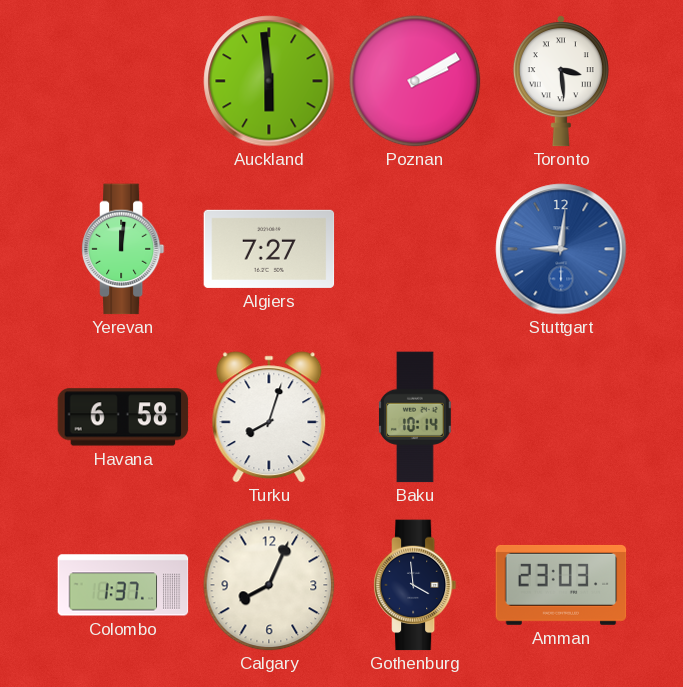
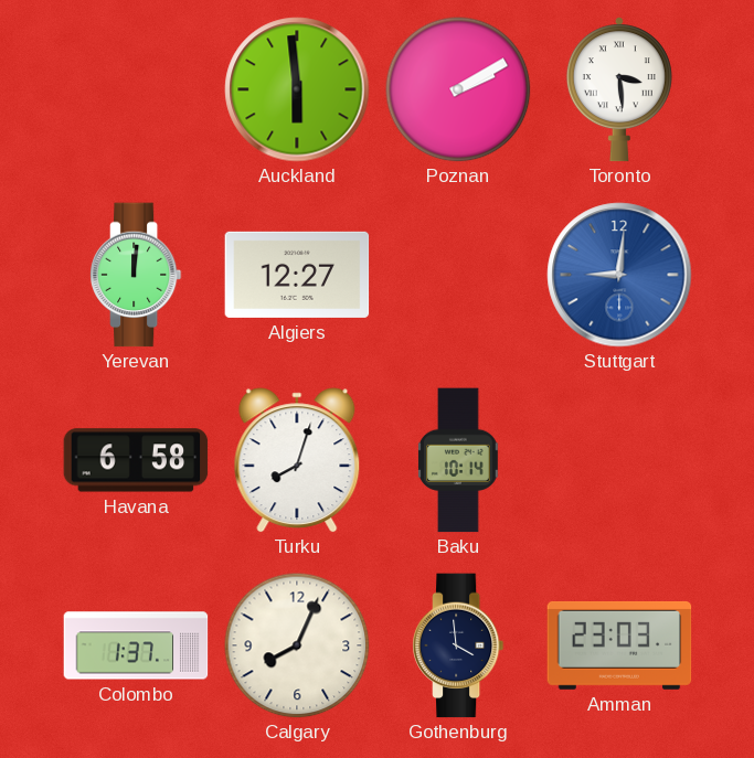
Algiers: 7:27 -> 12:27 (297, 275)
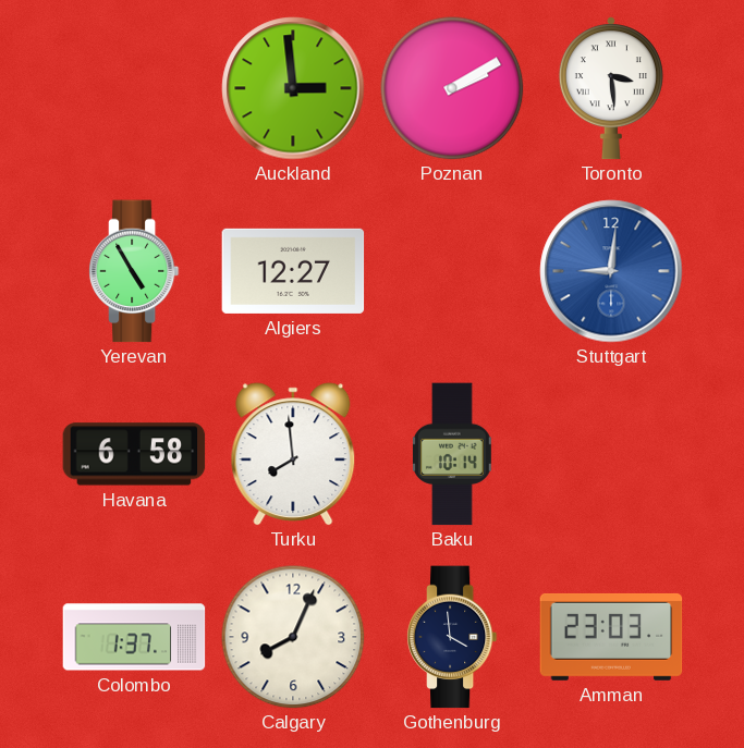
Auckland: 5:59 -> 2:59 (293, 88)
Yerevan: 12:01 -> 4:55 (134, 271)
Turku: 8:03 -> 7:59 (293, 454)
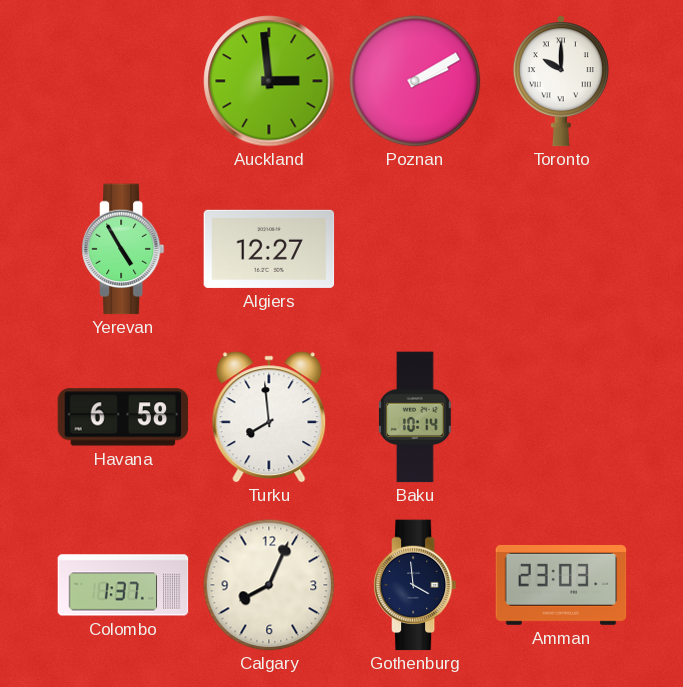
Toronto: 3:29 -> 10:00 (561, 81)
Stuttgart: 9:01 -> none (611, 271)
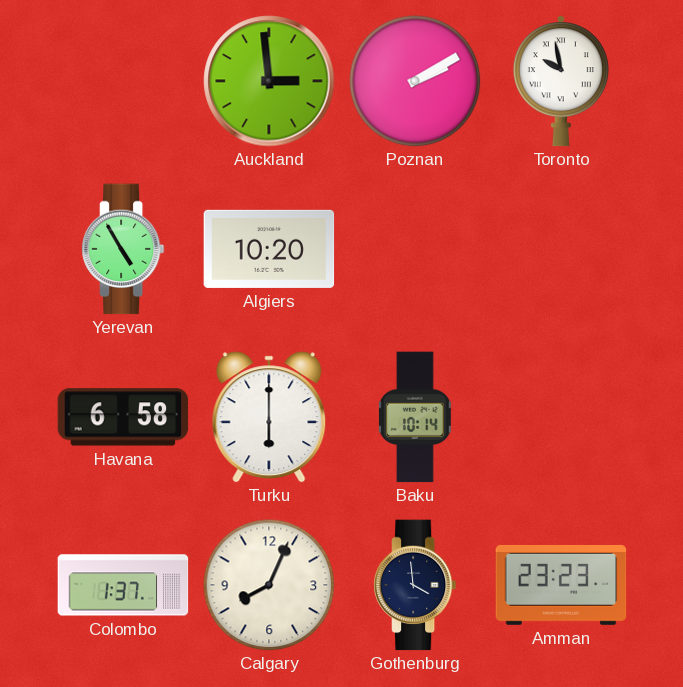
Toronto: 10:00 -> 9:58 (561, 81)
Algiers: 12:27 -> 10:20 (269, 249)
Turku: 7:59 -> 6:00 (269, 417)
Amman: 23:03 -> 23:23 (561, 585)
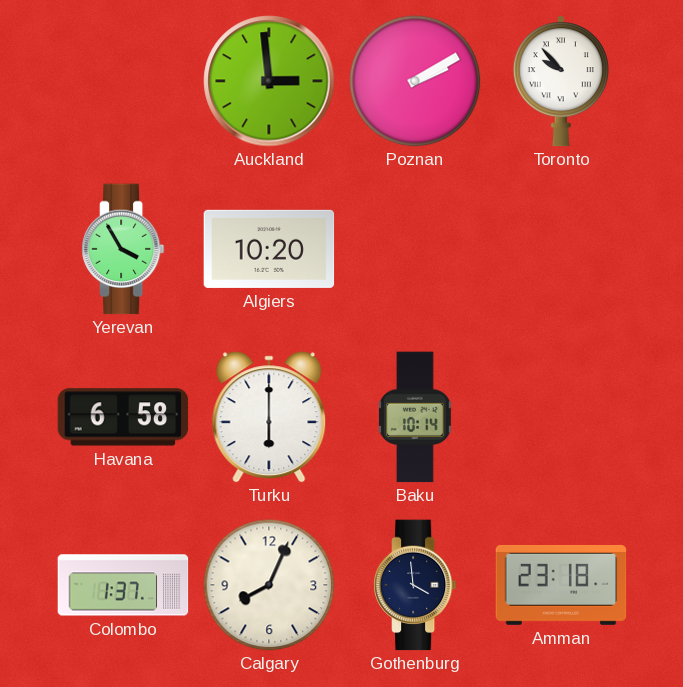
Toronto: 9:58 -> 9:53 (561, 81)
Yerevan: 4:55 -> 3:55 (123, 249)
Amman: 23:23 -> 23:18 (561, 585)
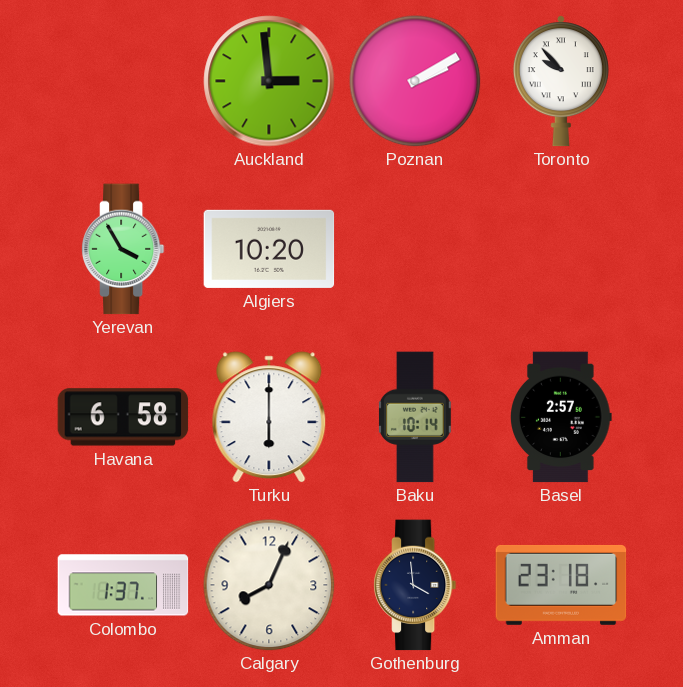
Basel: none -> 2:57 (562, 417)
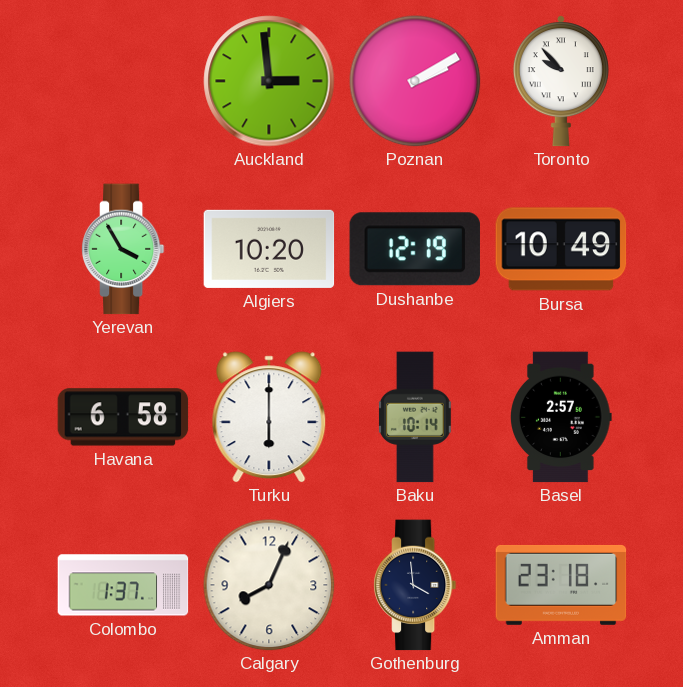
Dushanbe: none -> 12:19 (415, 249)
Bursa: none -> 10:49 (561, 249)
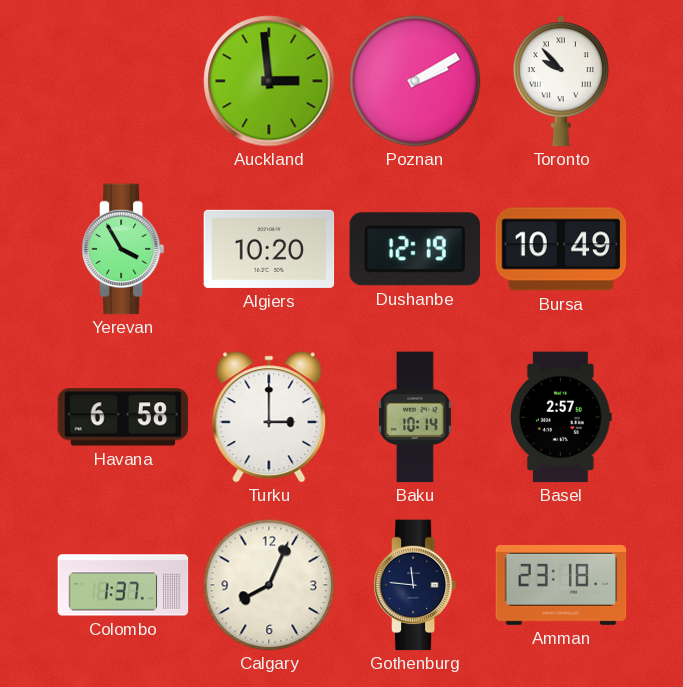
Turku: 6:00 -> 3:00 (269, 417)
Gothenburg: 3:59 -> 11:46 (415, 585)
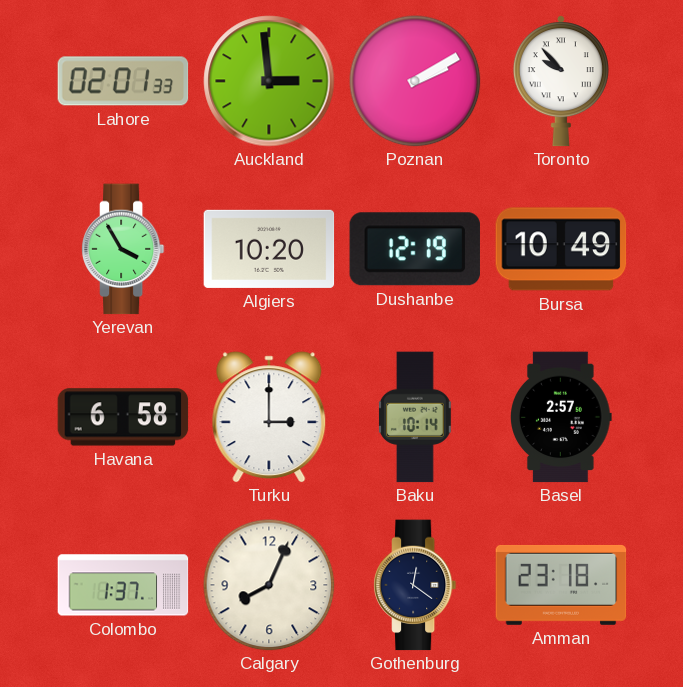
Lahore: none -> 02:01 (123, 81)
Gothenburg: 11:46 -> 12:21 (415, 585)
